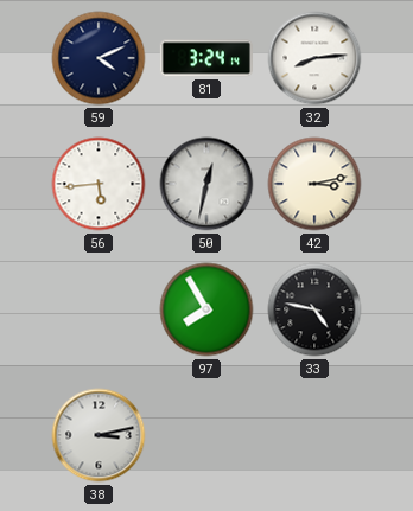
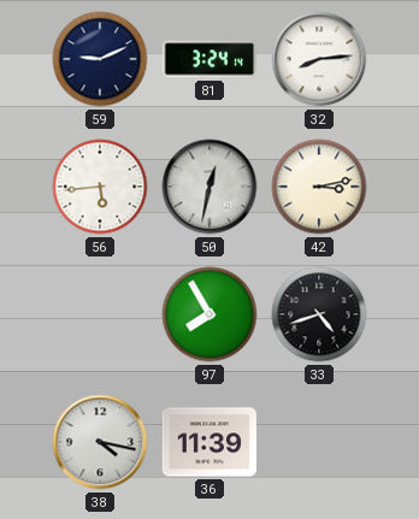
59: 4:11 -> 9:11 (100, 59)
33: 4:47 -> 4:42 (319, 314)
38: 3:13 -> 4:17 (100, 442)
36: none -> 11:39 (209, 442)
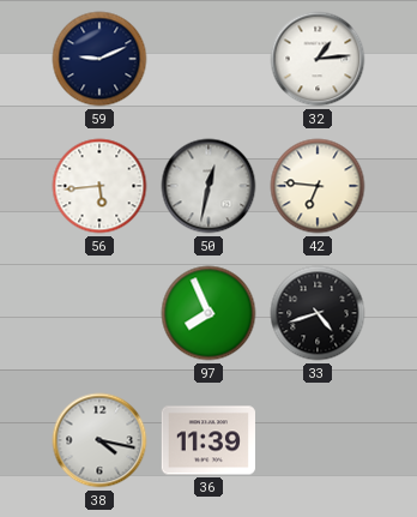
81: 3:24 -> none (209, 59)
32: 8:14 -> 1:14 (318, 59)
42: 3:13 -> 6:46 (318, 186)
97: 7:55 -> 7:56 (208, 313)
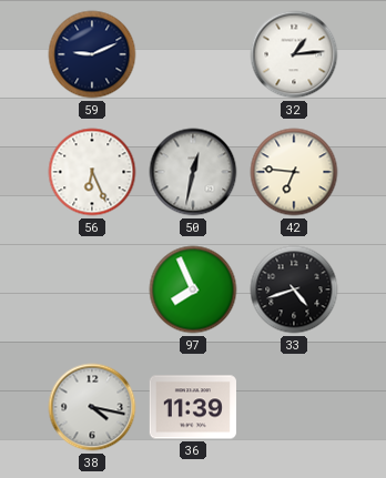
56: 5:44 -> 6:26 (92, 172)
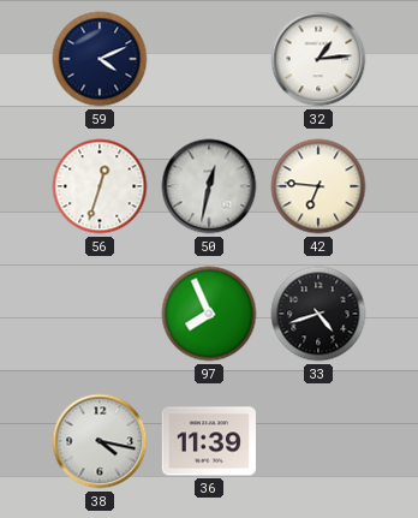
59: 9:11 -> 4:11 (100, 59)
56: 6:26 -> 12:33 (100, 186)
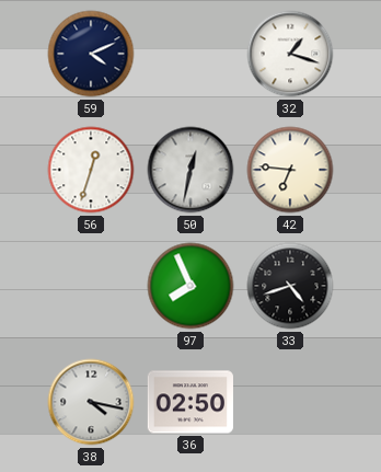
32: 1:14 -> 1:18 (290, 54)
36: 11:39 -> 02:50 (190, 402)
